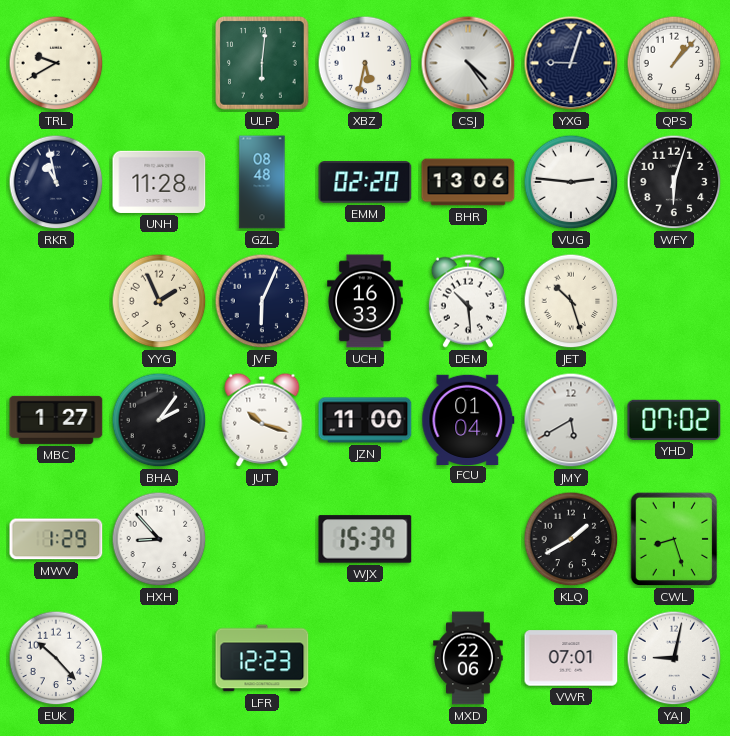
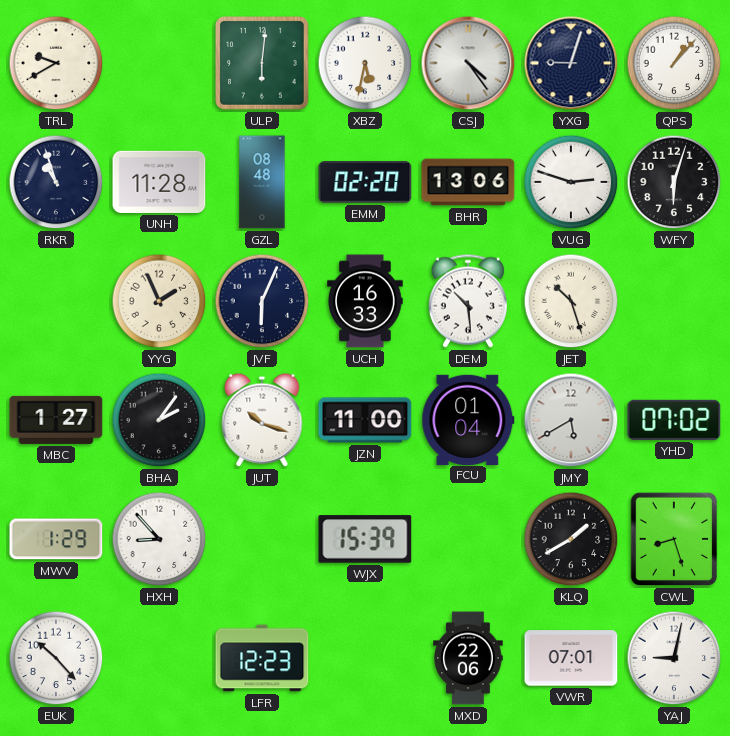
RKR: 10:58 -> 10:57 (56, 182)
VUG: 2:46 -> 2:48 (571, 182)
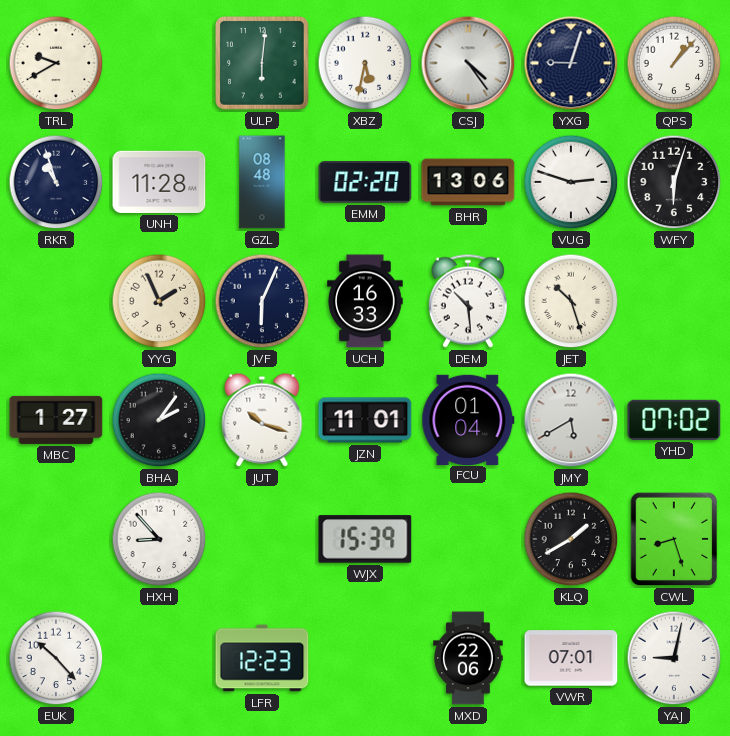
JZN: 11:00 -> 11:01 (365, 420)
MWV: 1:29 -> none (56, 539)
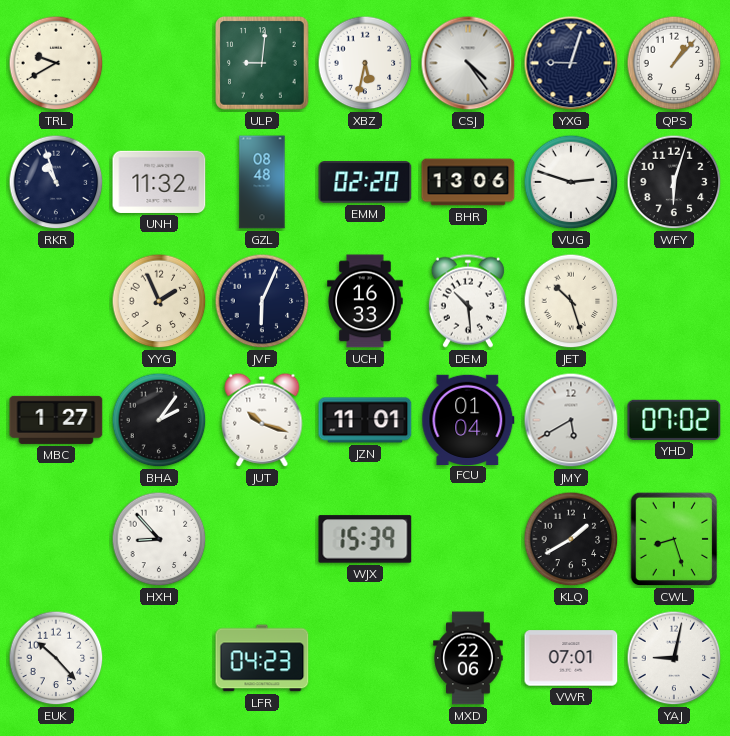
ULP: 6:01 -> 9:01 (262, 63)
UNH: 11:28 -> 11:32 (159, 182)
LFR: 12:23 -> 04:23 (262, 658)
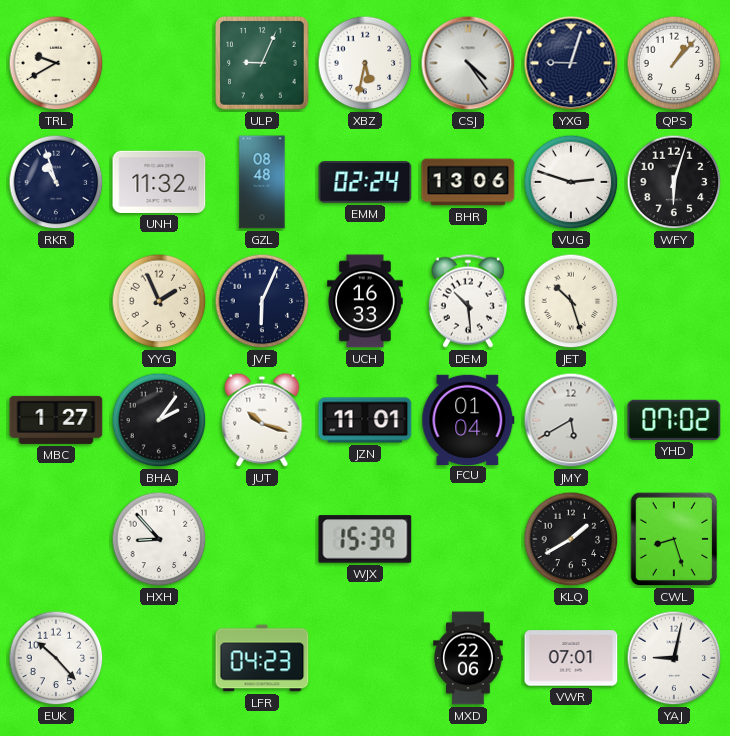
ULP: 9:01 -> 9:04 (262, 63)
EMM: 02:20 -> 02:24 (365, 182)
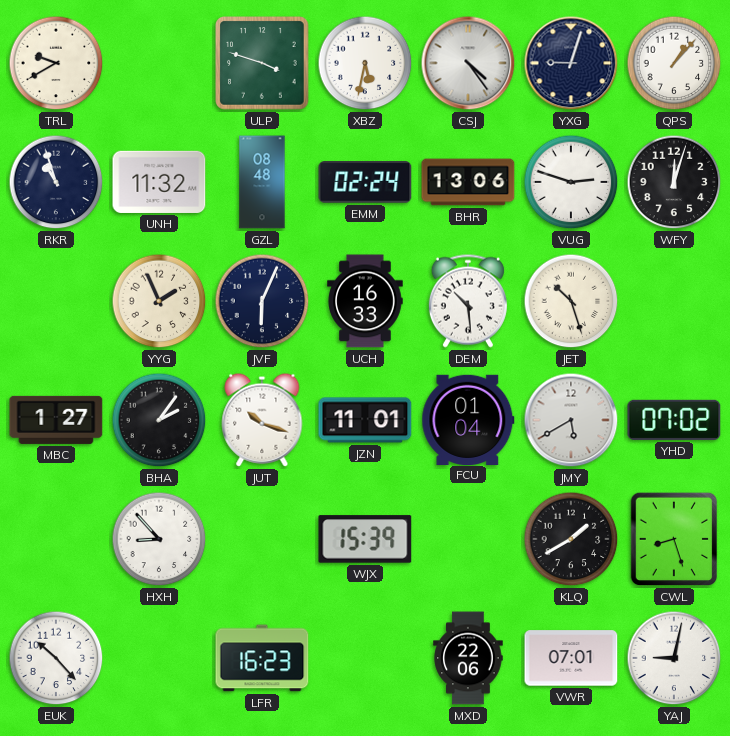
ULP: 9:04 -> 3:48 (262, 63)
WFY: 6:03 -> 12:03 (674, 182)
LFR: 04:23 -> 16:23 (262, 658)
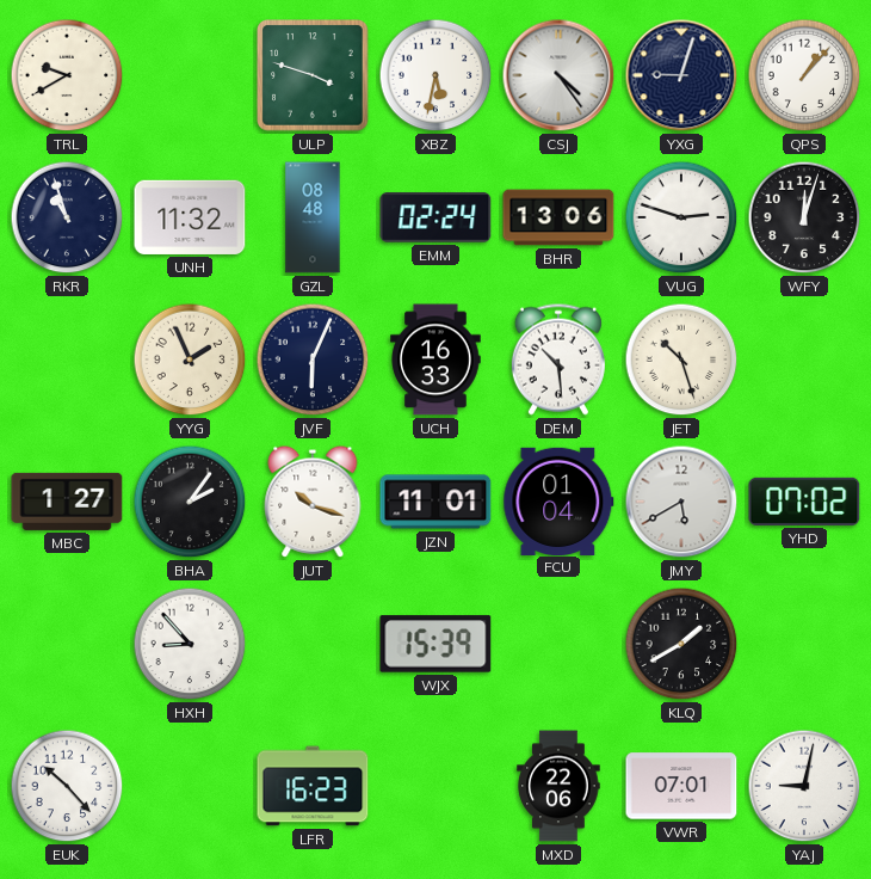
CWL: 8:27 -> none (674, 539)
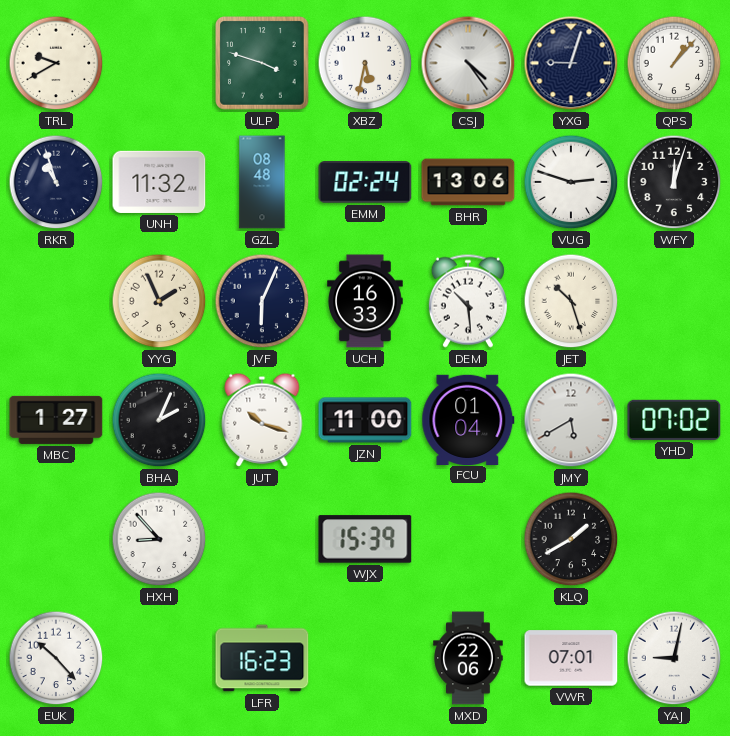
BHA: 2:06 -> 2:04 (159, 420)
JZN: 11:01 -> 11:00 (365, 420)
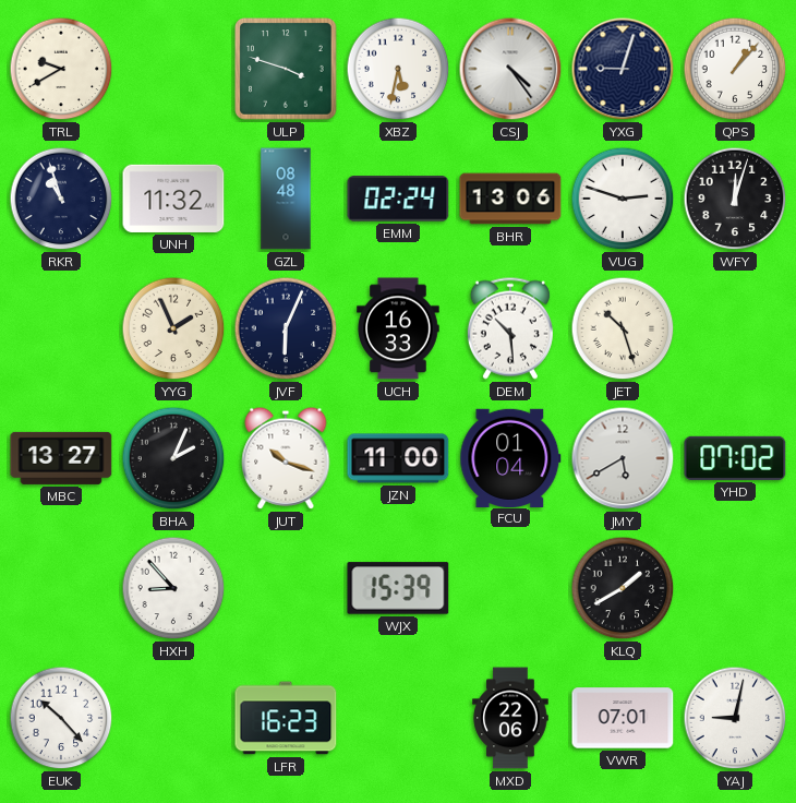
MBC: 1:27 -> 13:27 (61, 458)
